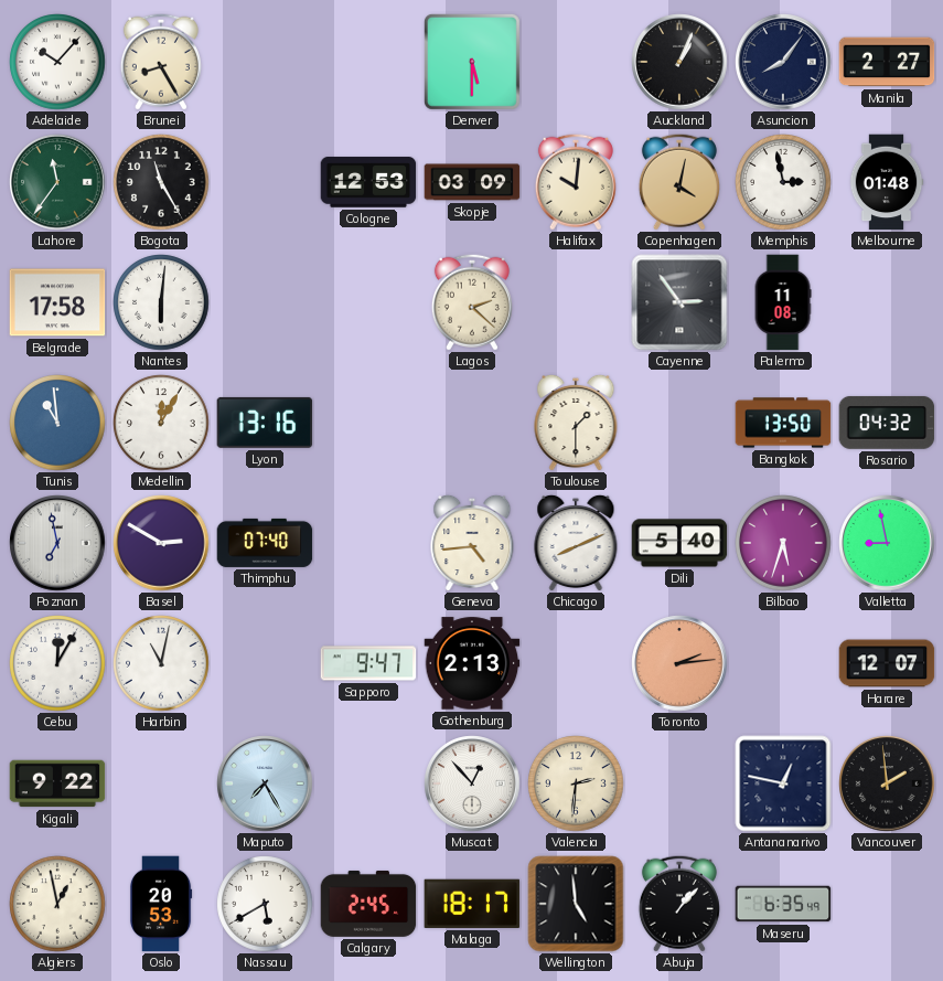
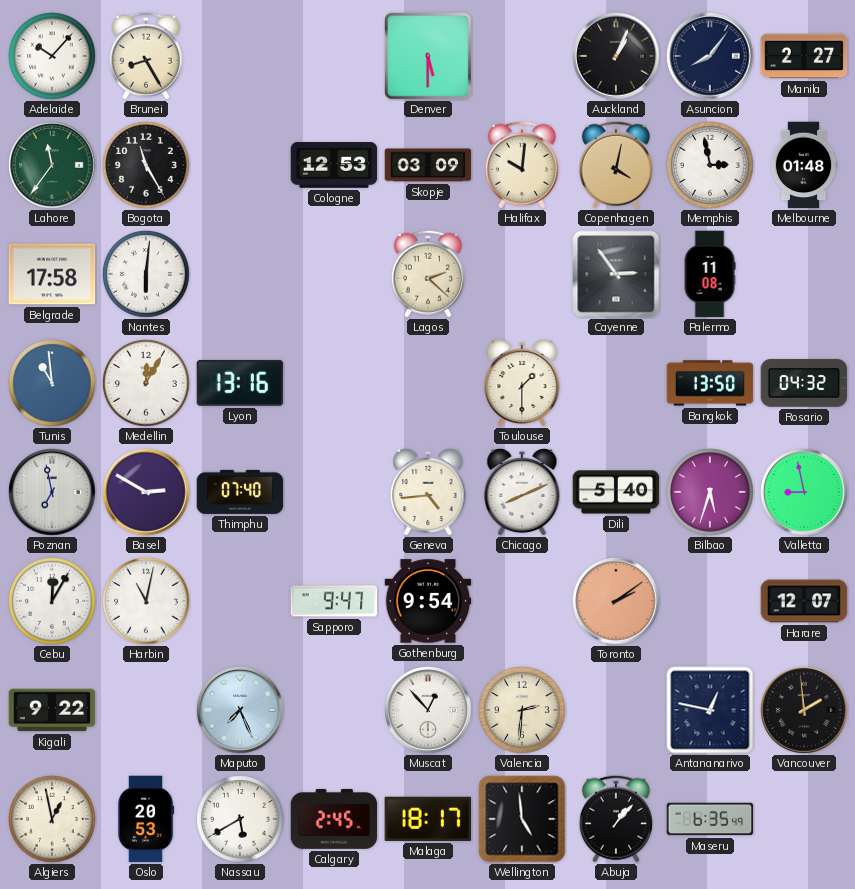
Gothenburg: 2:13 -> 9:54 (428, 601)
Toronto: 2:14 -> 2:09 (616, 601)
Maputo: 7:25 -> 7:26 (240, 710)
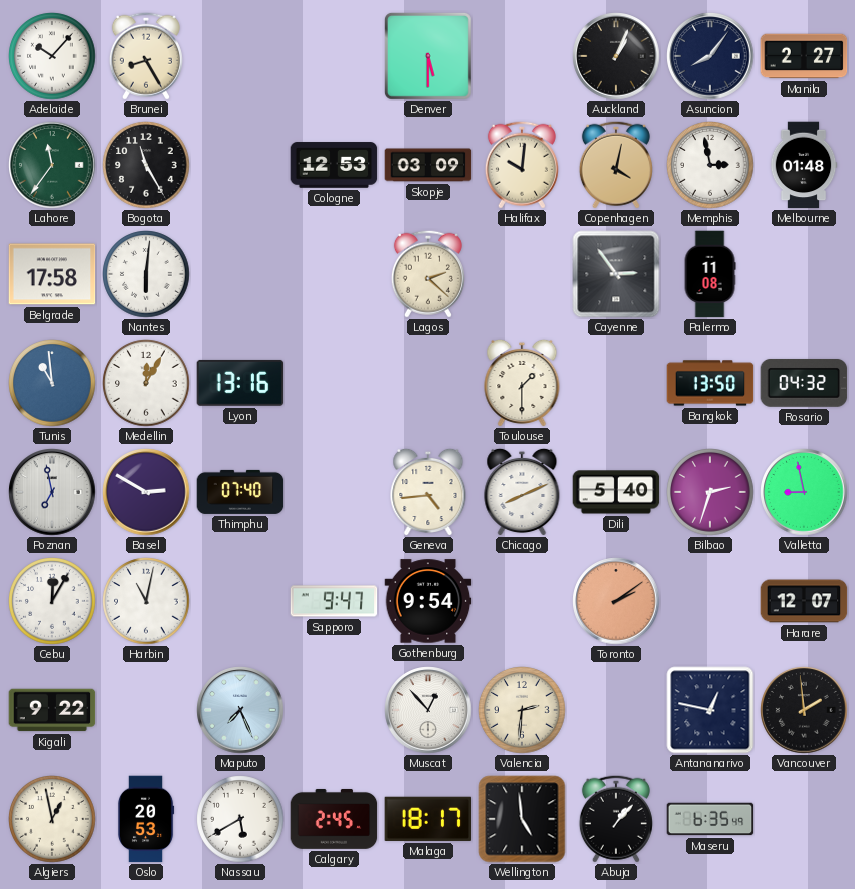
Bilbao: 5:33 -> 2:33 (710, 492)
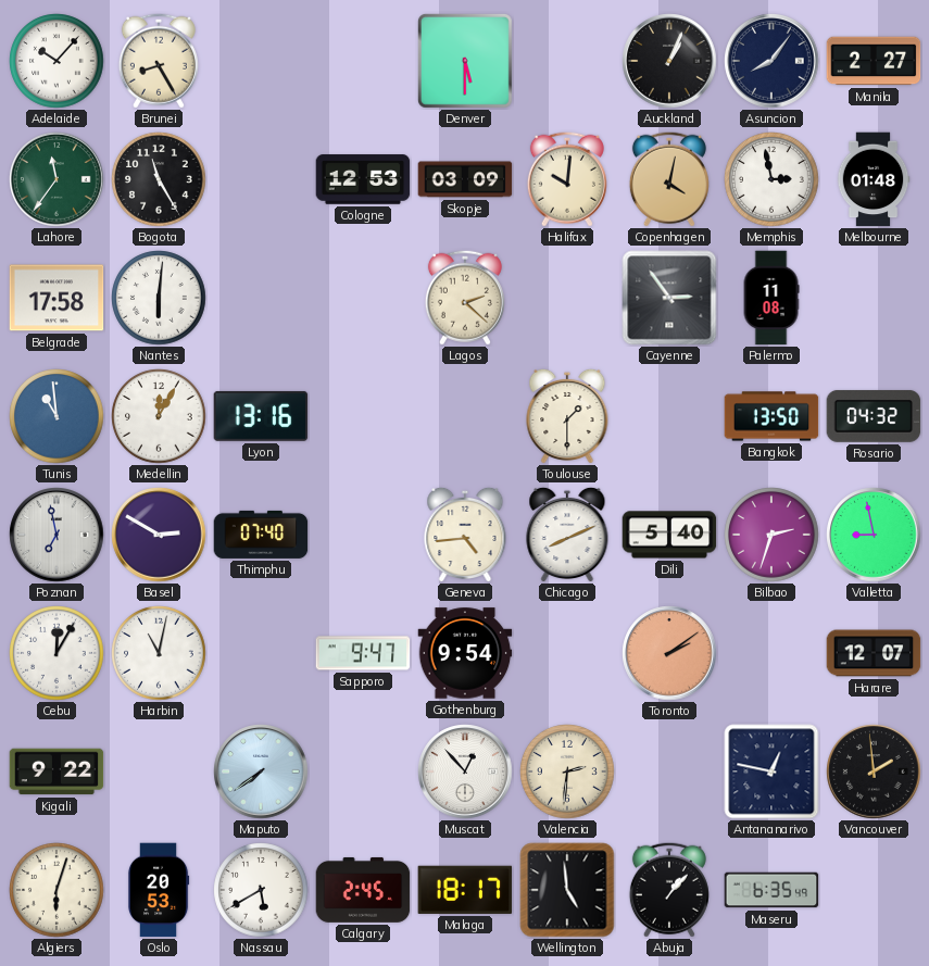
Maputo: 7:26 -> 7:39 (261, 771)
Algiers: 12:58 -> 6:03 (57, 890)
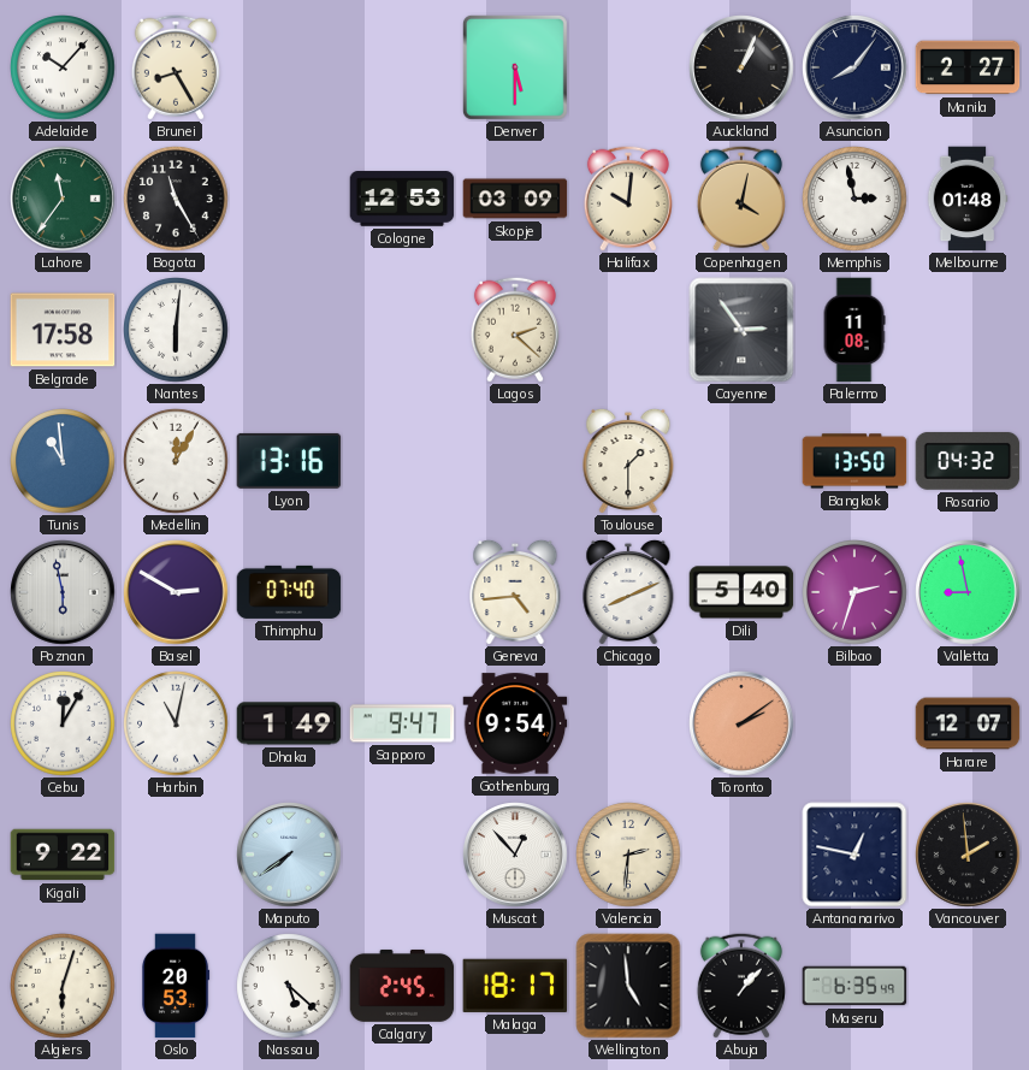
Poznan: 6:58 -> 5:58 (63, 592)
Dhaka: none -> 1:49 (289, 723)
Nassau: 5:40 -> 5:22 (289, 986)
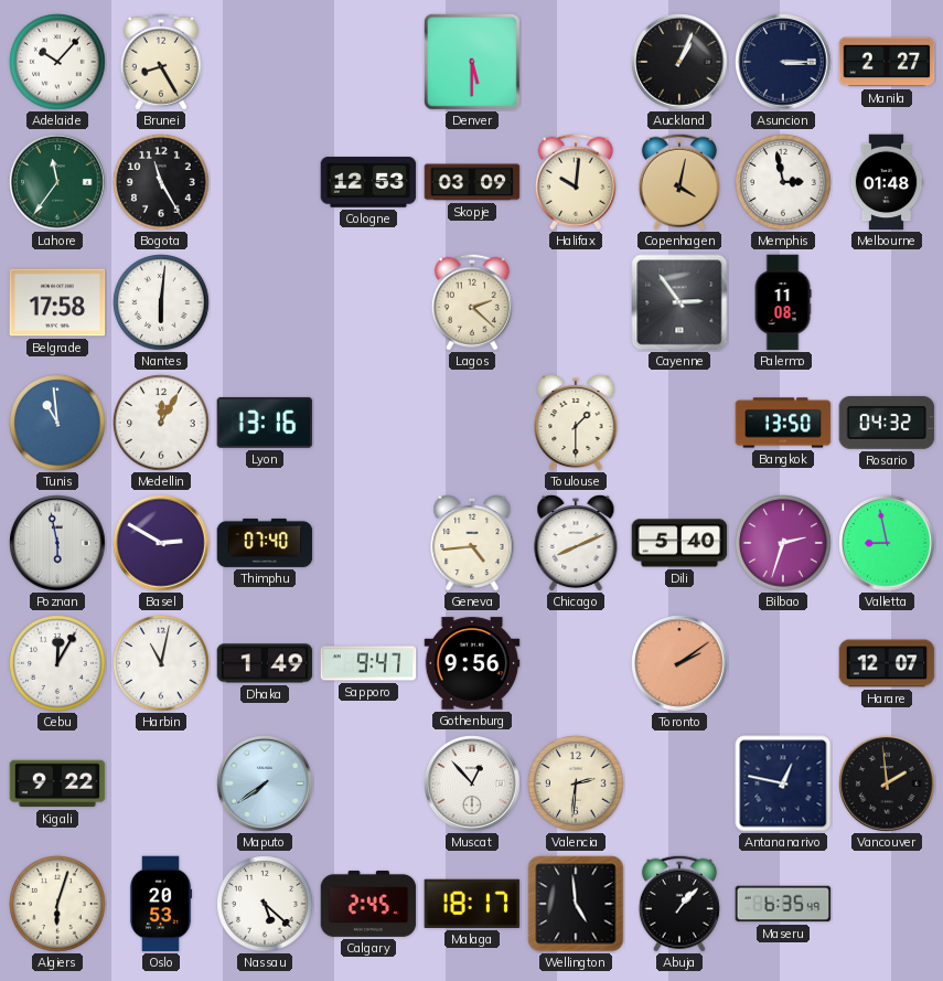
Asuncion: 8:06 -> 3:15 (783, 62)
Gothenburg: 9:54 -> 9:56 (472, 663)
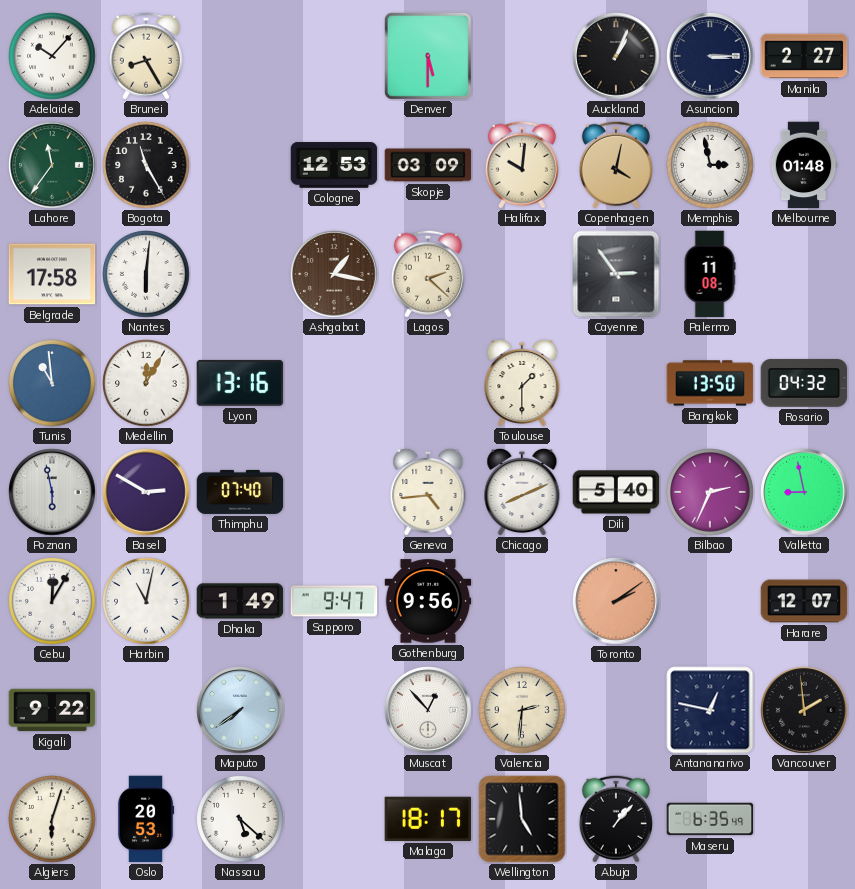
Ashgabat: none -> 1:17 (334, 274)
Bilbao: 2:33 -> 2:34 (710, 492)
Calgary: 2:45 -> none (368, 904)
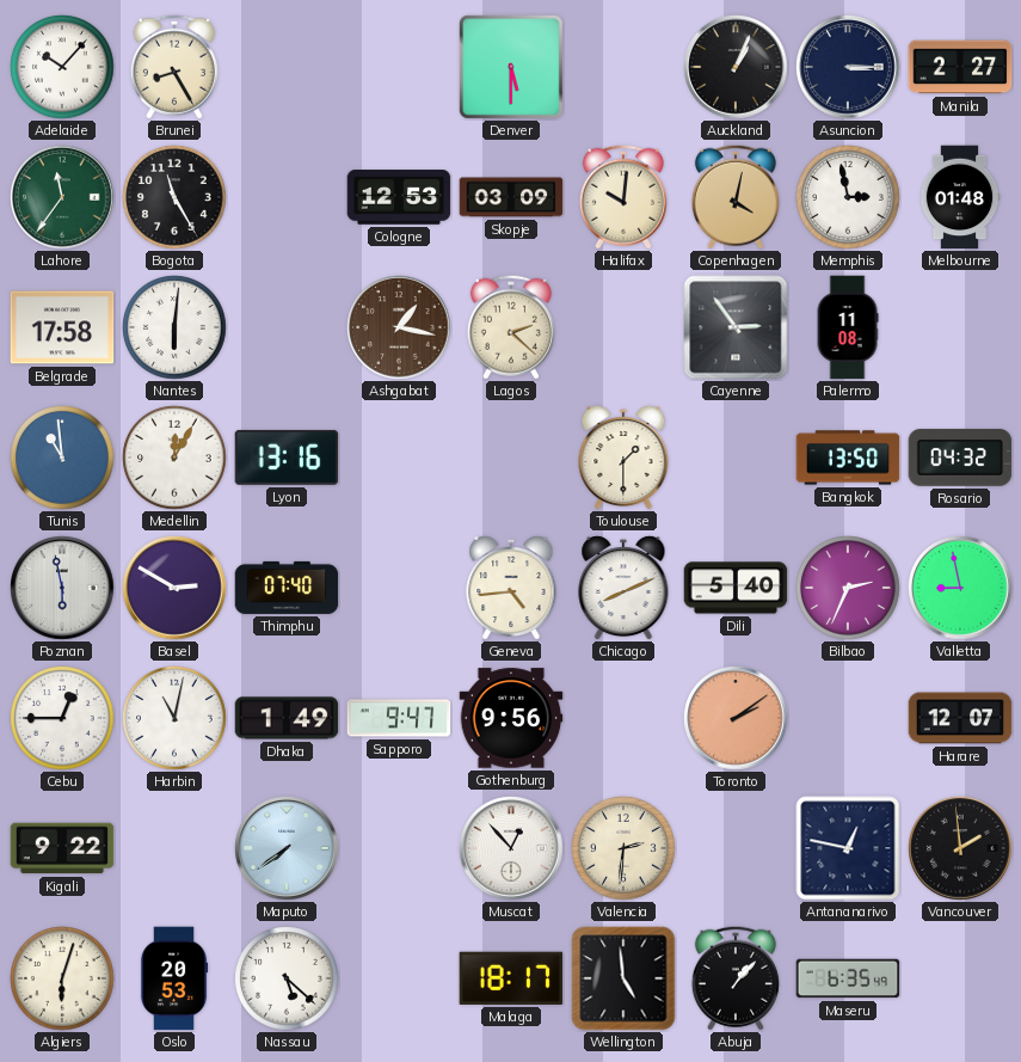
Cebu: 12:05 -> 12:45 (62, 718)
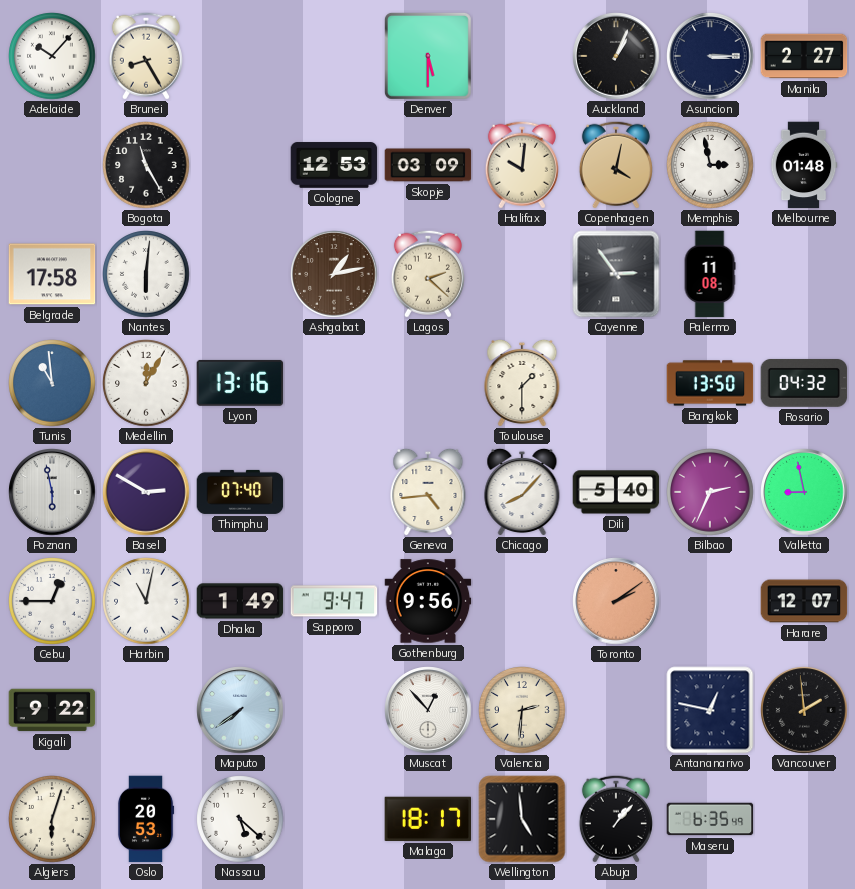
Lahore: 11:36 -> none (62, 197)
Ashgabat: 1:17 -> 1:13 (334, 274)
Chicago: 8:11 -> 8:07 (522, 491)
